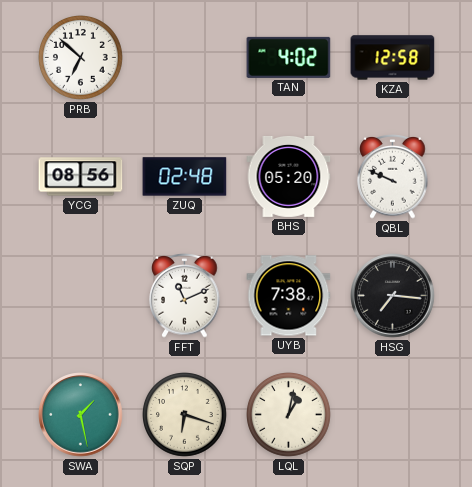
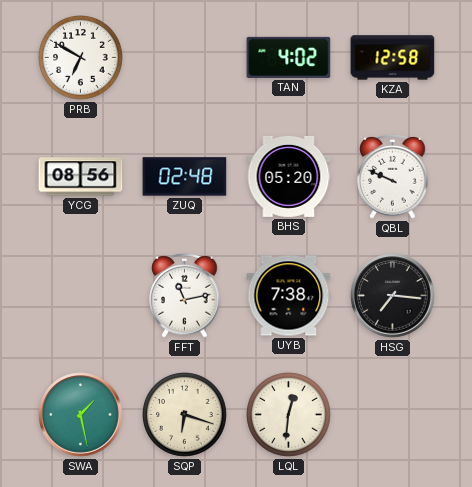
PRB: 6:52 -> 6:50 (81, 58)
FFT: 11:11 -> 11:13 (185, 296)
LQL: 1:02 -> 12:31 (289, 415)
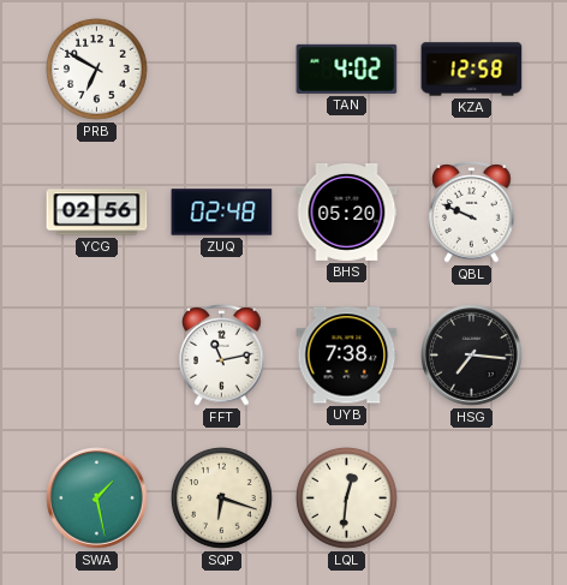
YCG: 08:56 -> 02:56 (97, 213)
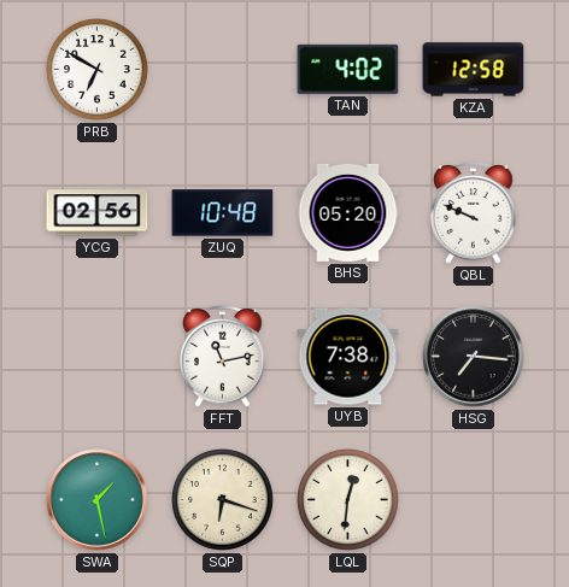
ZUQ: 02:48 -> 10:48 (223, 213)
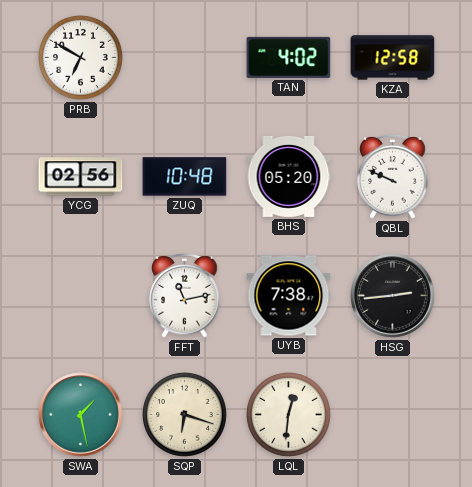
HSG: 7:16 -> 2:44 (393, 296)
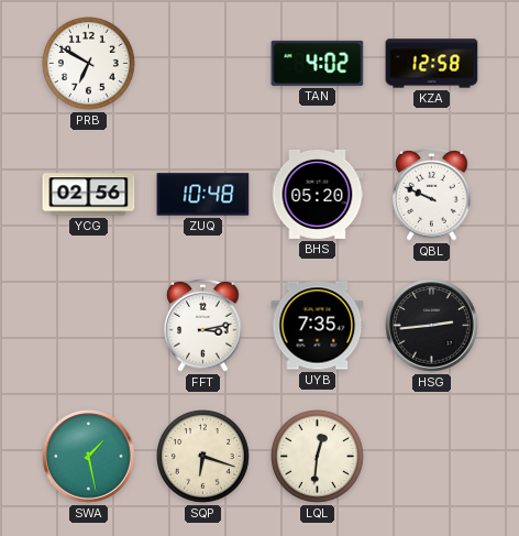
FFT: 11:13 -> 3:13 (203, 326)
UYB: 7:38 -> 7:35 (318, 326)
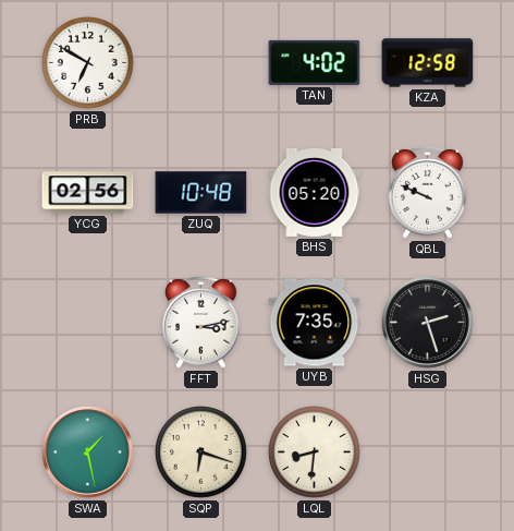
HSG: 2:44 -> 2:27 (428, 323)
LQL: 12:31 -> 8:31 (315, 452)
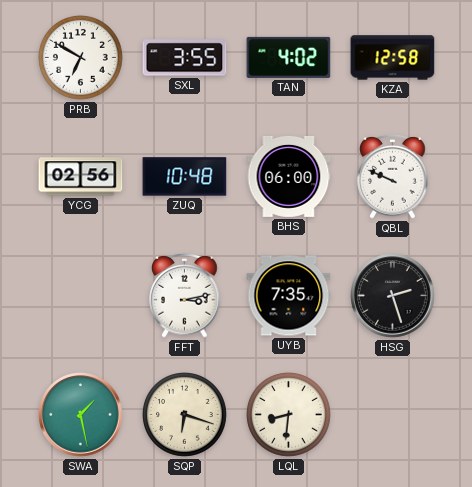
SXL: none -> 3:55 (185, 58)
BHS: 05:20 -> 06:00 (289, 176)
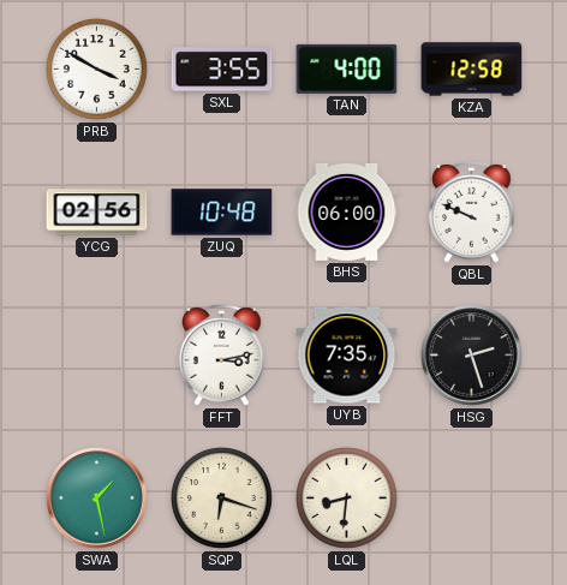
PRB: 6:50 -> 3:50 (97, 70)
TAN: 4:02 -> 4:00 (347, 68)
